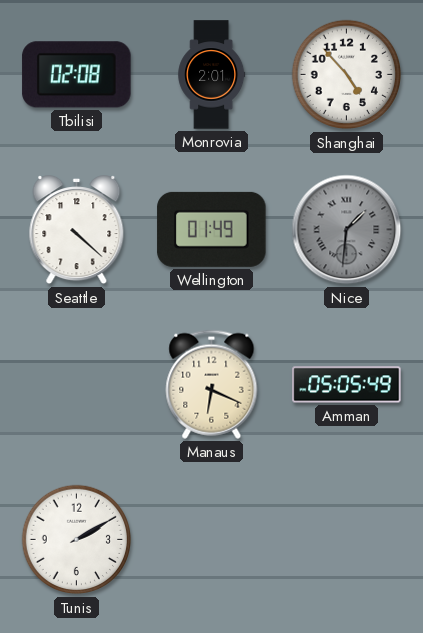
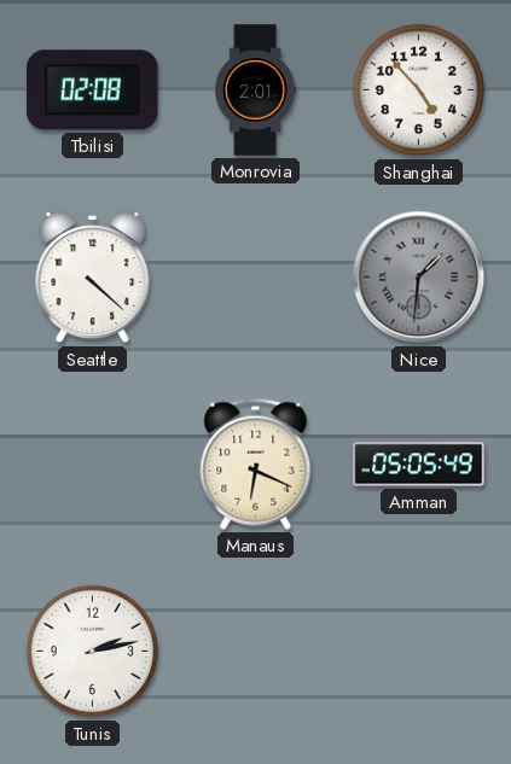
Wellington: 01:49 -> none (212, 229)
Tunis: 2:10 -> 2:13 (93, 652)
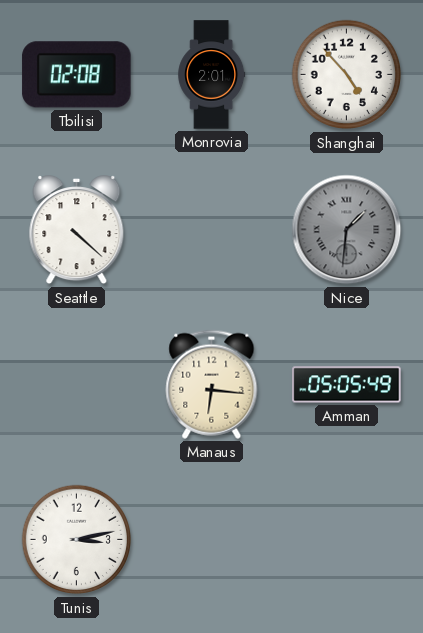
Manaus: 6:19 -> 6:16 (212, 384)
Tunis: 2:13 -> 3:13 (77, 540)
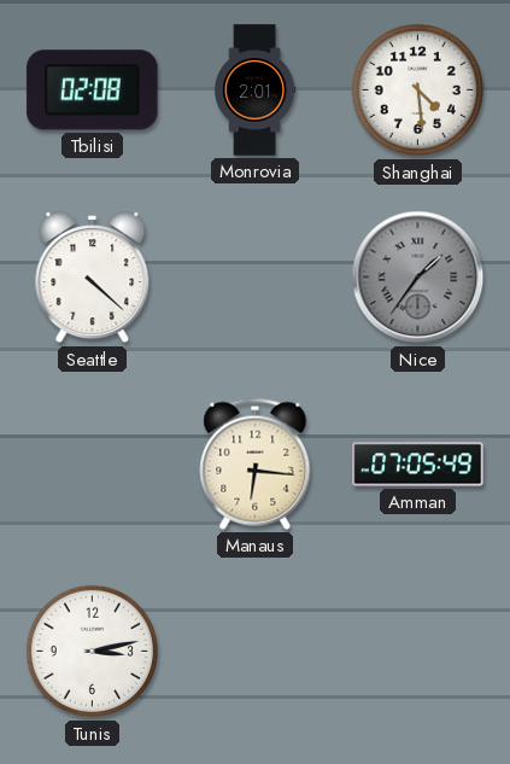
Shanghai: 4:53 -> 4:29 (418, 91)
Nice: 1:31 -> 1:36 (418, 278)
Amman: 05:05 -> 07:05 (418, 465)
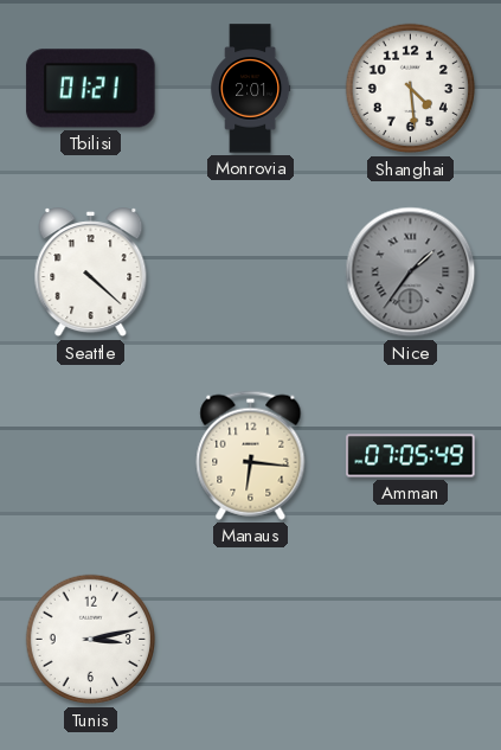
Tbilisi: 02:08 -> 01:21 (91, 89)
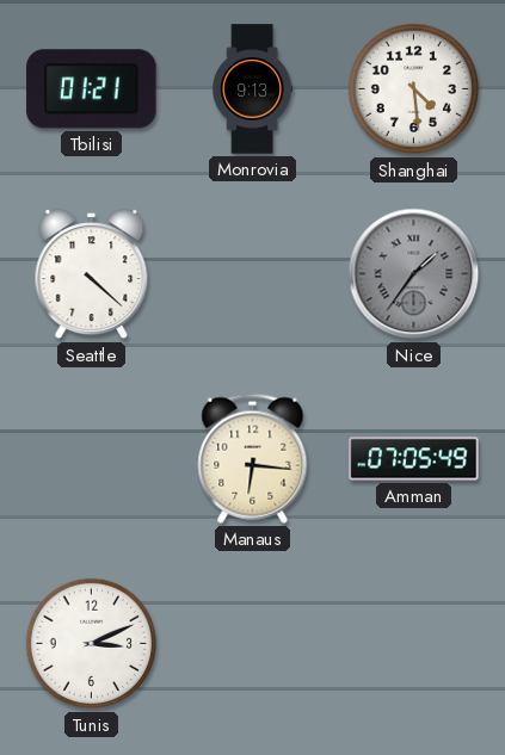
Monrovia: 2:01 -> 9:13 (253, 89)
Tunis: 3:13 -> 3:11 (92, 644)
